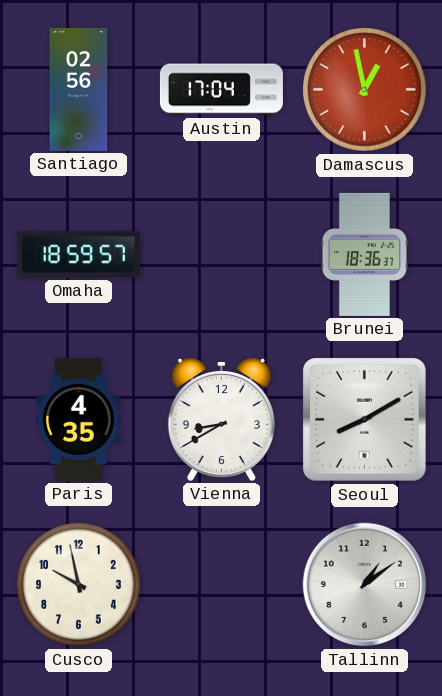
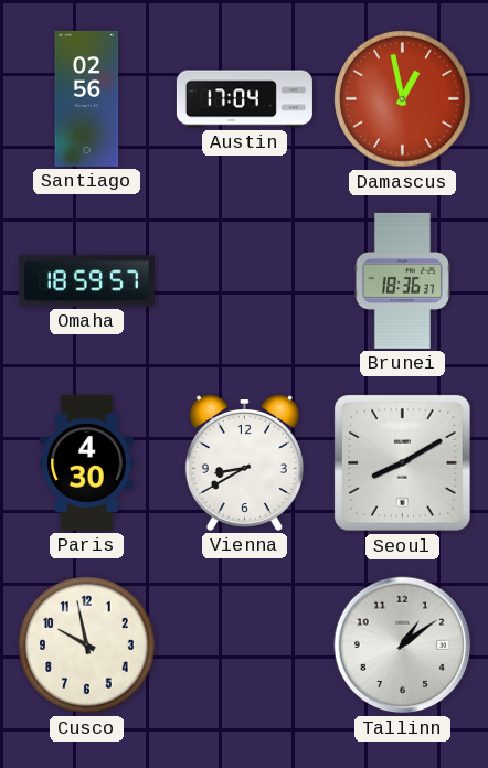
Paris: 4:35 -> 4:30 (87, 462)
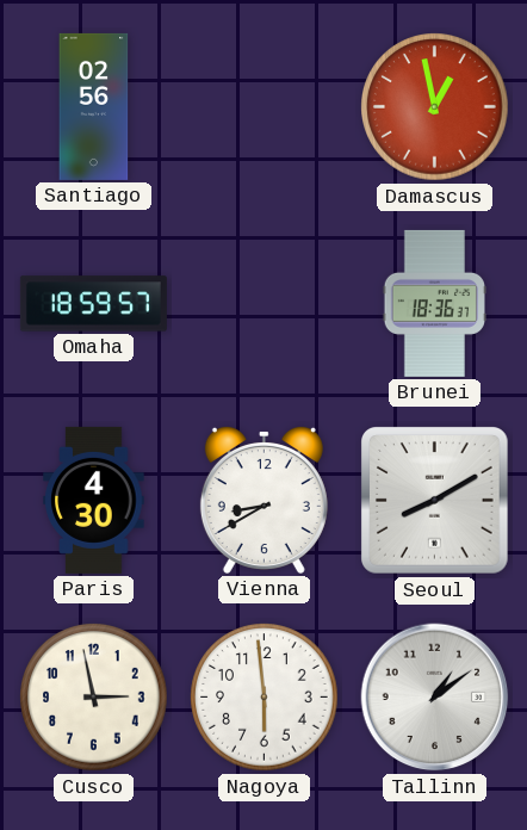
Austin: 17:04 -> none (244, 99)
Cusco: 9:58 -> 2:58 (94, 698)
Nagoya: none -> 5:59 (265, 698)
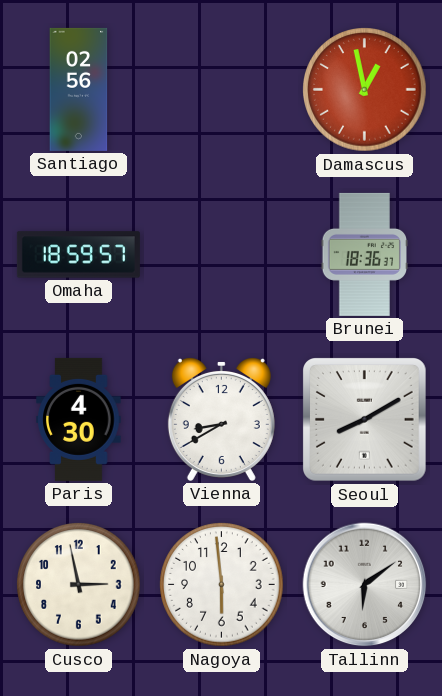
Tallinn: 1:09 -> 6:09 (365, 585)
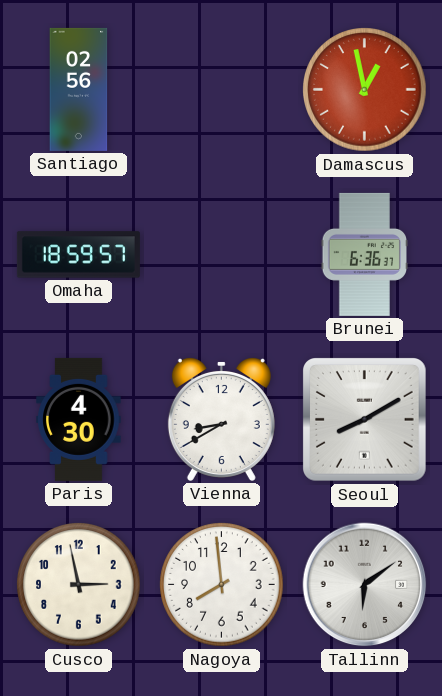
Brunei: 18:36 -> 6:36 (364, 254)
Nagoya: 5:59 -> 7:59 (222, 585)
